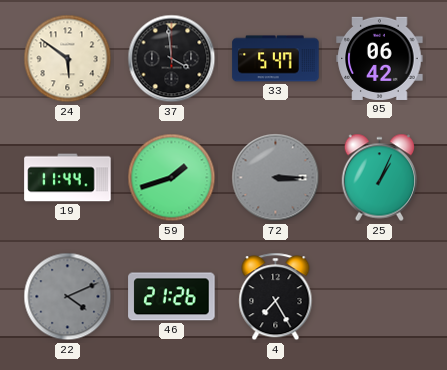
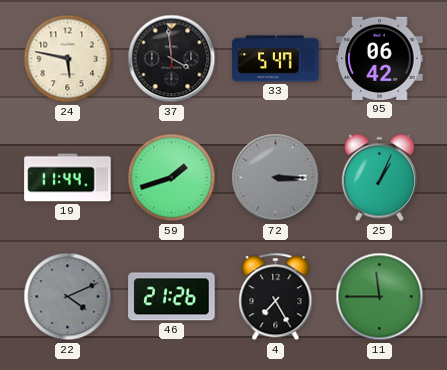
24: 5:51 -> 5:47 (68, 59)
11: none -> 11:45 (380, 297)
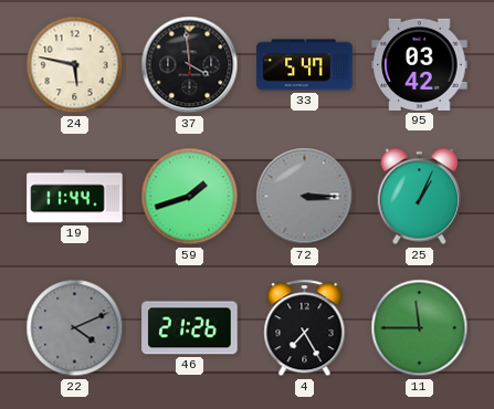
95: 06:42 -> 03:42 (420, 64)
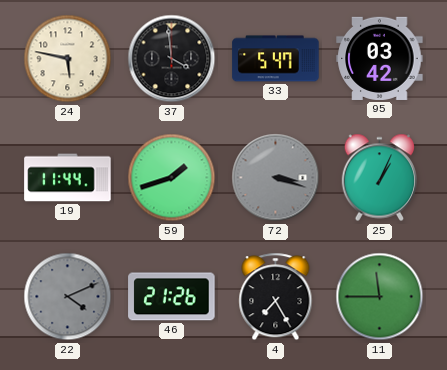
72: 3:15 -> 3:18 (276, 178)
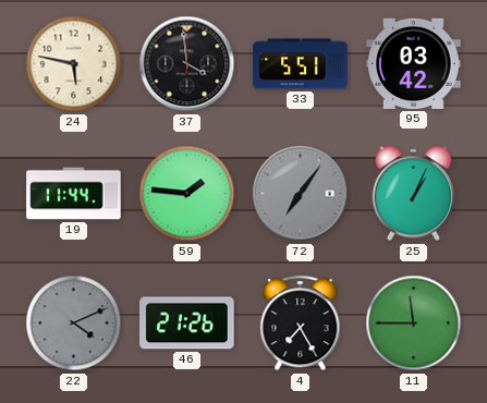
33: 5:47 -> 5:51 (301, 64)
59: 1:42 -> 1:46 (187, 194)
72: 3:18 -> 7:06 (301, 194)
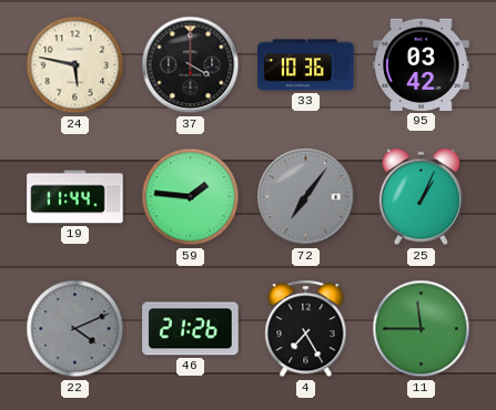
37: 3:59 -> 4:00 (191, 65)
33: 5:51 -> 10:36 (306, 65)
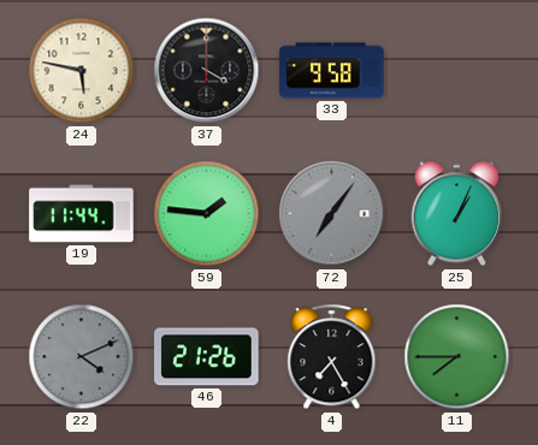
33: 10:36 -> 9:58 (332, 71)
95: 03:42 -> none (422, 64)
11: 11:45 -> 7:45 (457, 357)
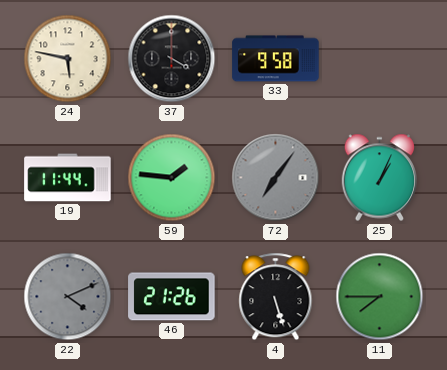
4: 7:25 -> 5:27 (276, 297)
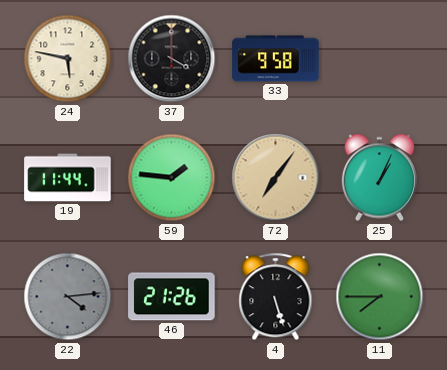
72 dial: grey -> champagne (276, 178)
22: 4:11 -> 4:14 (68, 297)
